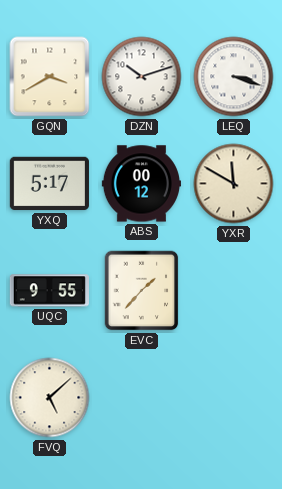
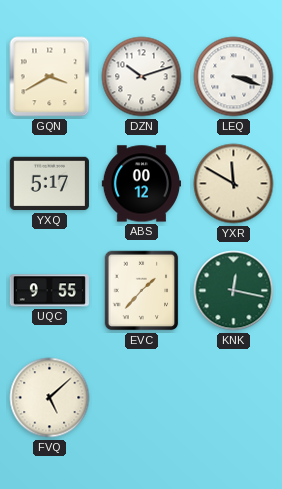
KNK: none -> 12:17 (234, 291)
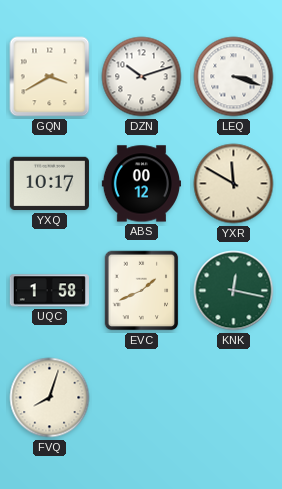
YXQ: 5:17 -> 10:17 (49, 184)
UQC: 9:55 -> 1:58 (49, 291)
EVC: 1:37 -> 1:41 (142, 291)
FVQ: 5:08 -> 8:03 (50, 398)
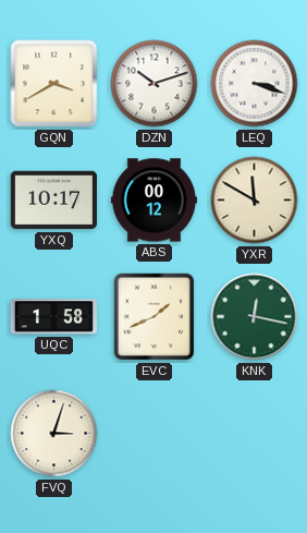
FVQ: 8:03 -> 3:03 (54, 434)
